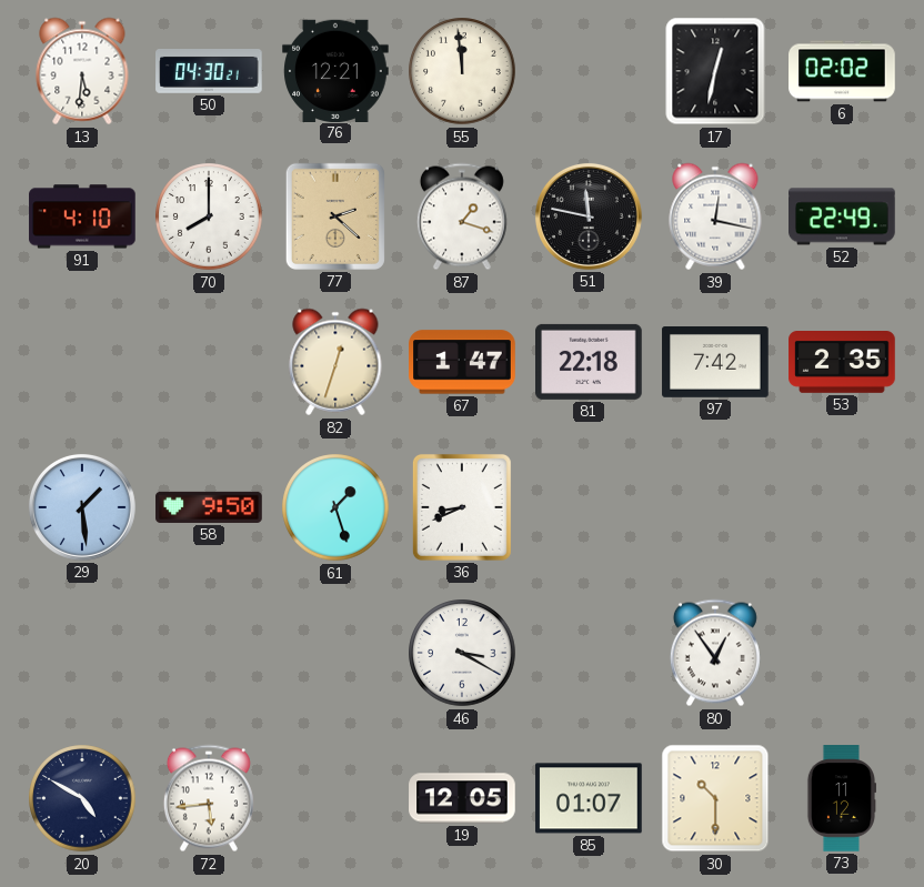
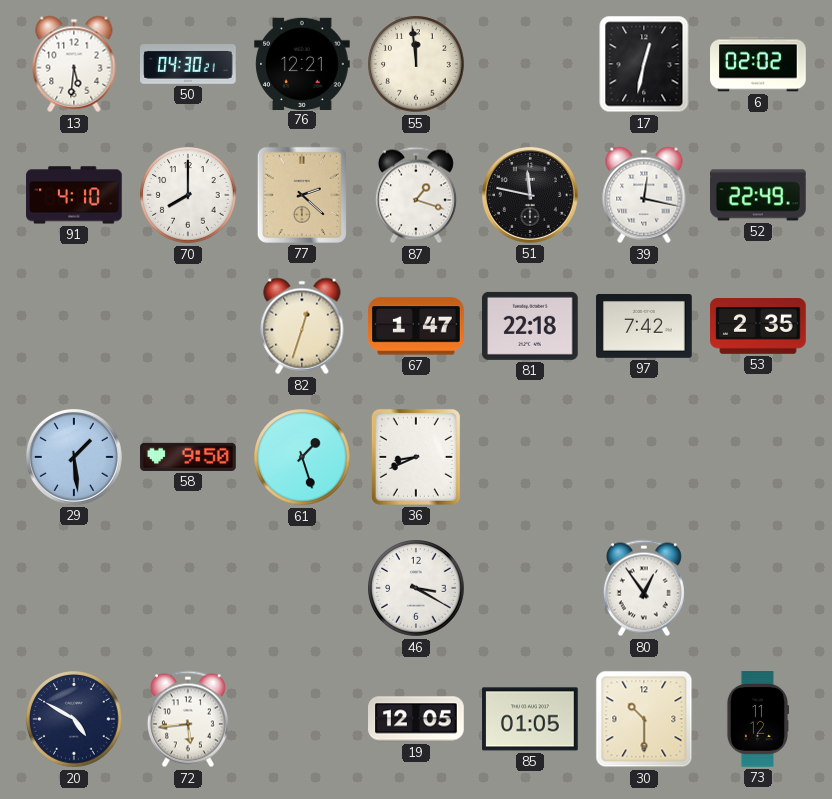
85: 01:07 -> 01:05 (530, 719)
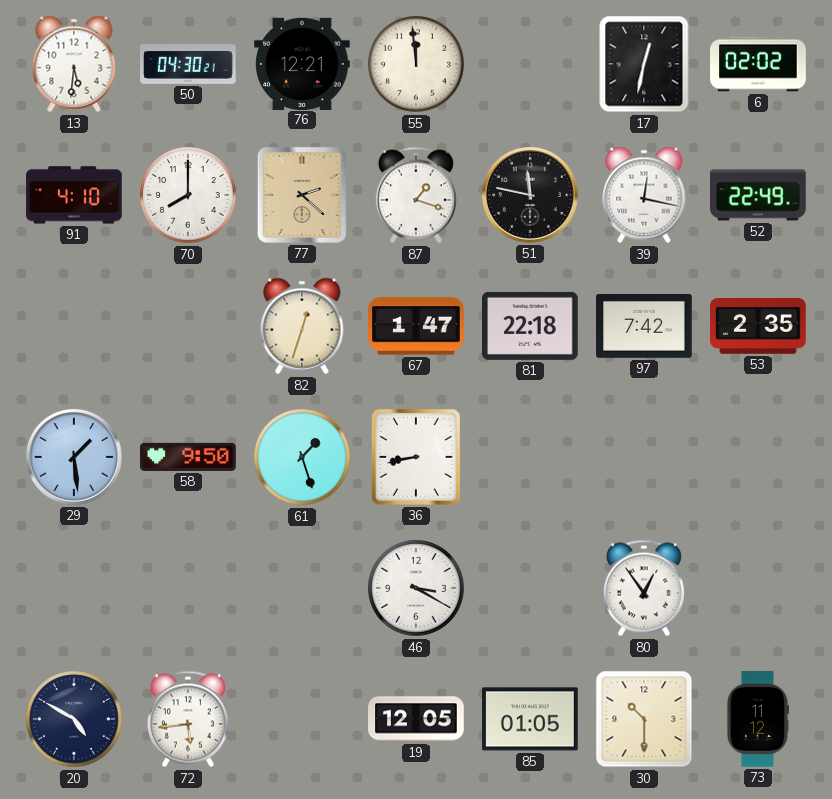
36: 8:41 -> 8:43 (416, 457)
